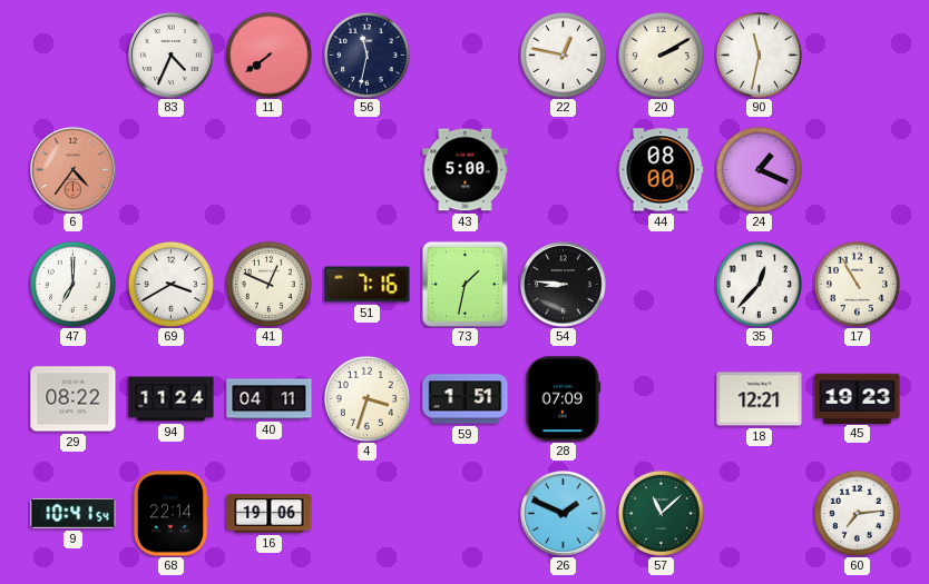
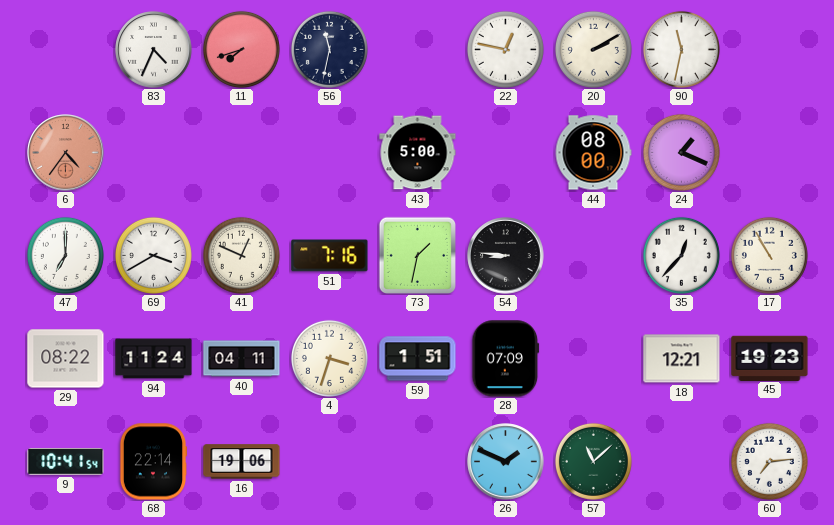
11: 7:39 -> 7:42 (241, 49)
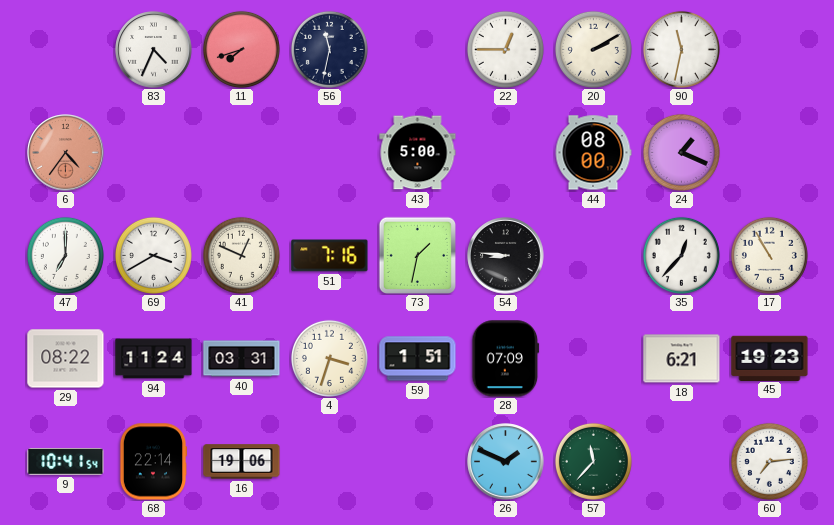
22: 12:47 -> 12:45 (505, 49)
40: 04:11 -> 03:31 (242, 359)
18: 12:21 -> 6:21 (682, 359)
57: 11:08 -> 11:37 (593, 461)
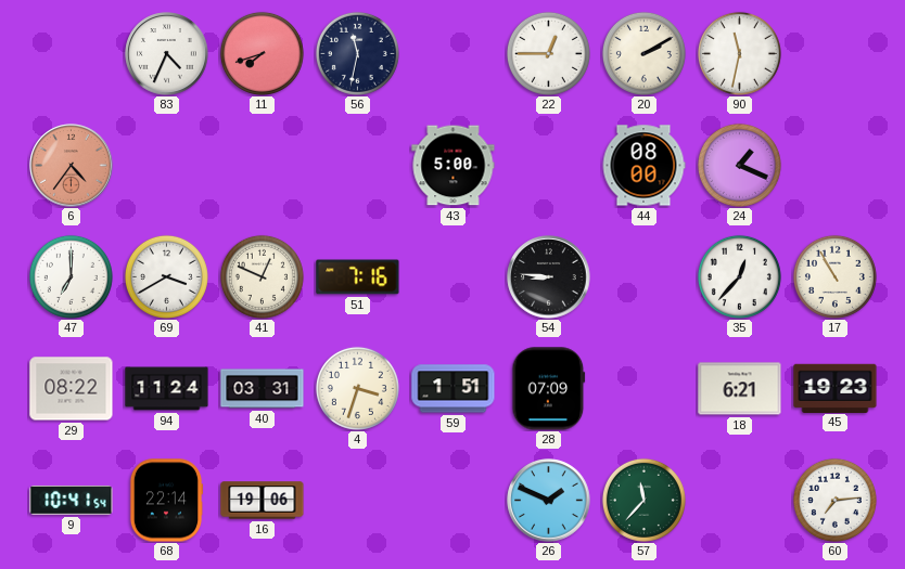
73: 1:32 -> none (417, 255)
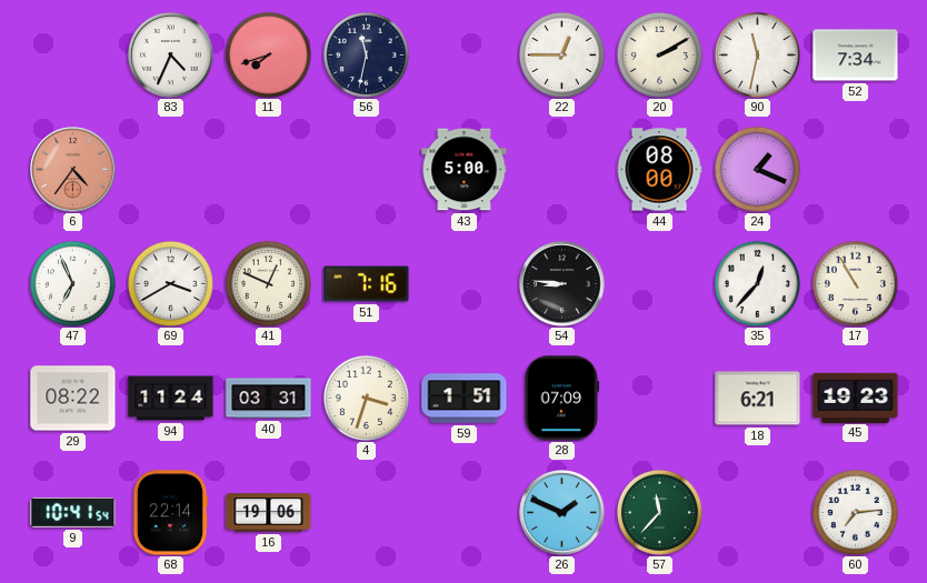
52: none -> 7:34 (856, 56)
47: 7:00 -> 6:56 (72, 283)
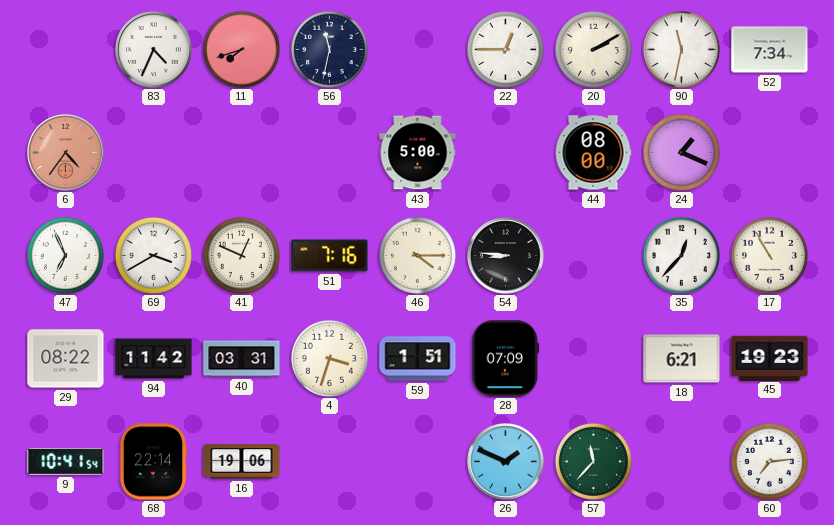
46: none -> 4:15 (417, 255)
94: 11:24 -> 11:42 (154, 359)
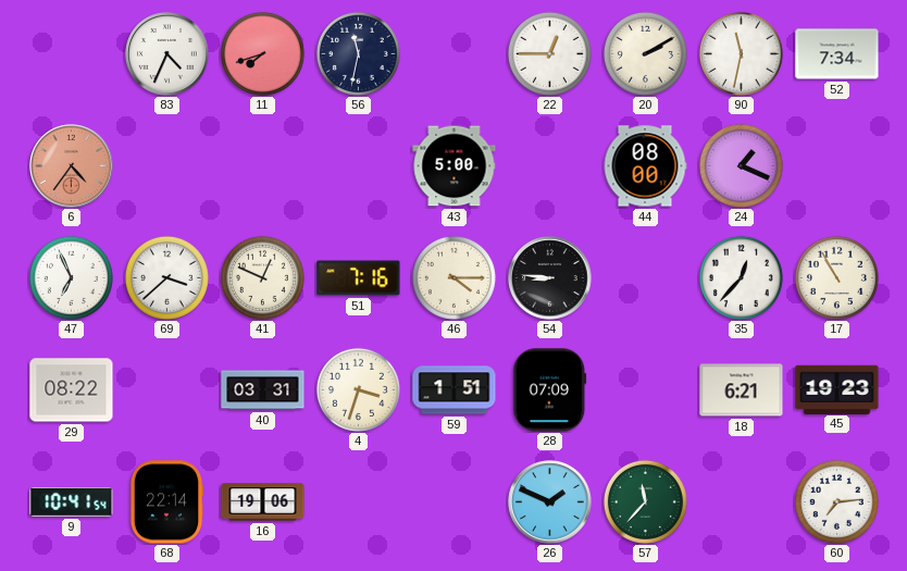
69: 3:40 -> 3:38 (166, 277)
94: 11:42 -> none (154, 359)
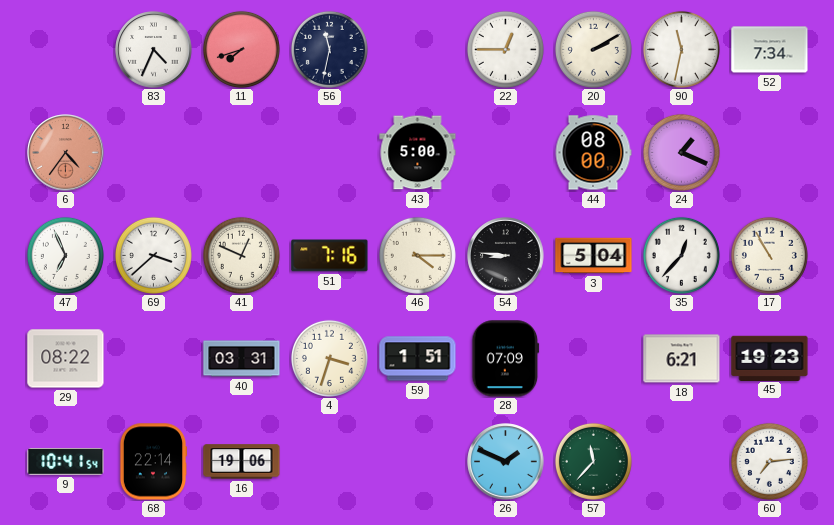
3: none -> 5:04 (594, 256)
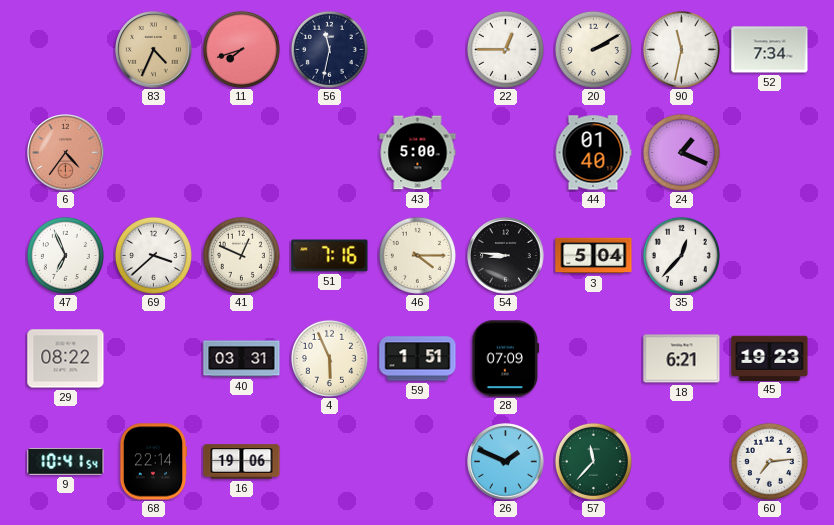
83 dial: white -> champagne (154, 50)
44: 08:00 -> 01:40 (593, 153)
17: 10:55 -> none (769, 255)
4: 3:33 -> 5:56 (329, 358)
